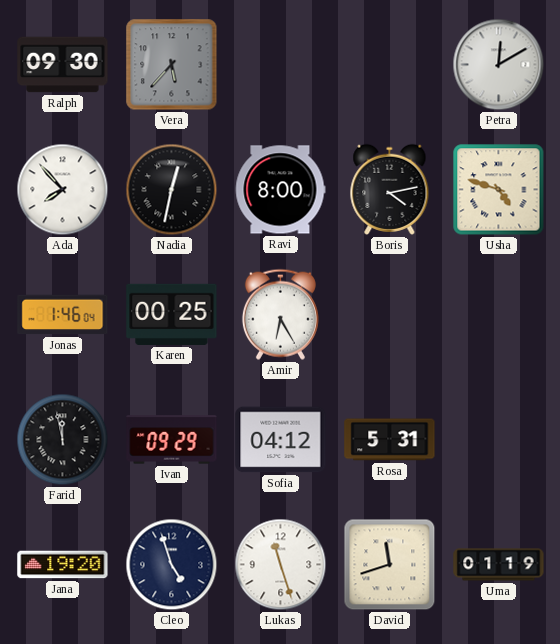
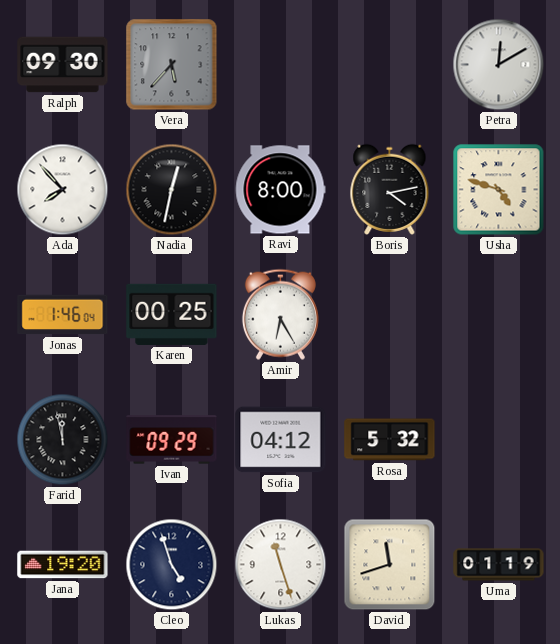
Rosa: 5:31 -> 5:32 (390, 440)
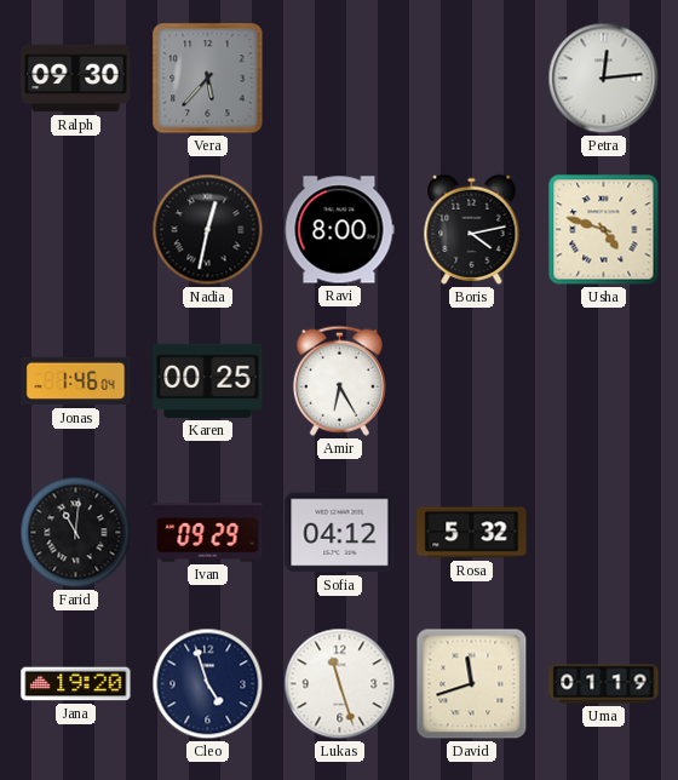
Petra: 12:10 -> 12:14 (604, 79)
Ada: 7:53 -> none (63, 190)
Farid: 11:58 -> 11:01 (76, 533)
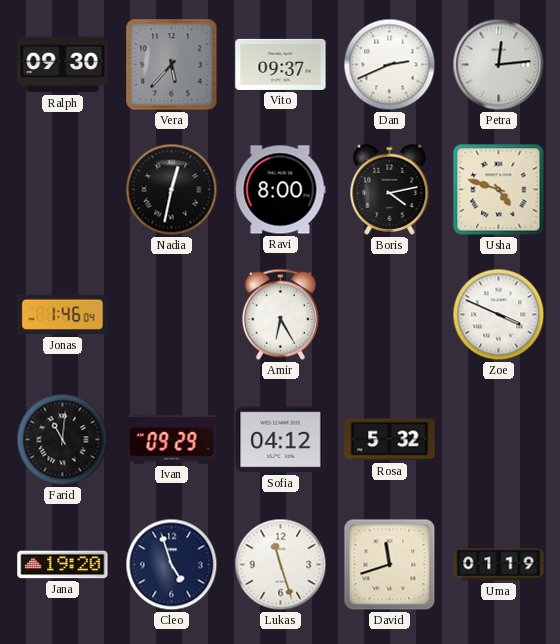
Vito: none -> 09:37 (281, 64)
Dan: none -> 2:41 (390, 65)
Karen: 00:25 -> none (208, 380)
Zoe: none -> 3:49 (499, 315)
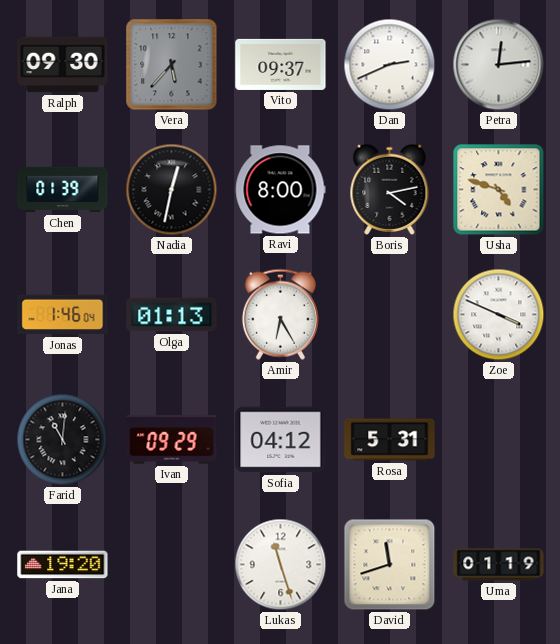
Chen: none -> 01:39 (63, 190)
Olga: none -> 01:13 (172, 315)
Rosa: 5:32 -> 5:31 (390, 440)
Cleo: 4:57 -> none (172, 565)
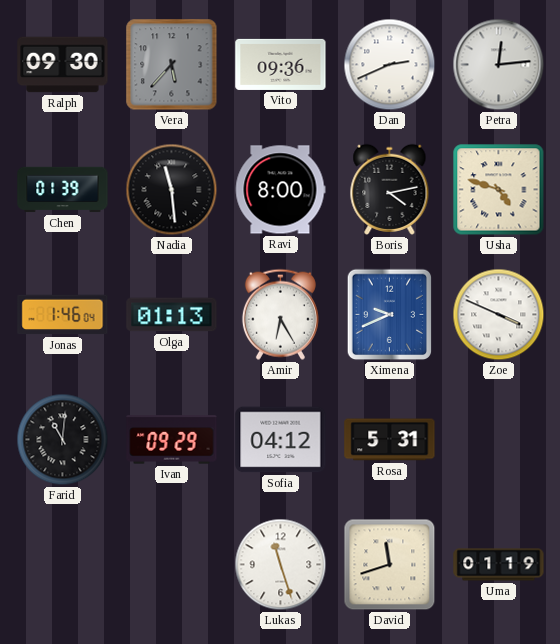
Vito: 09:37 -> 09:36 (281, 64)
Nadia: 12:32 -> 11:29 (172, 190)
Ximena: none -> 9:41 (390, 315)
Jana: 19:20 -> none (63, 565)
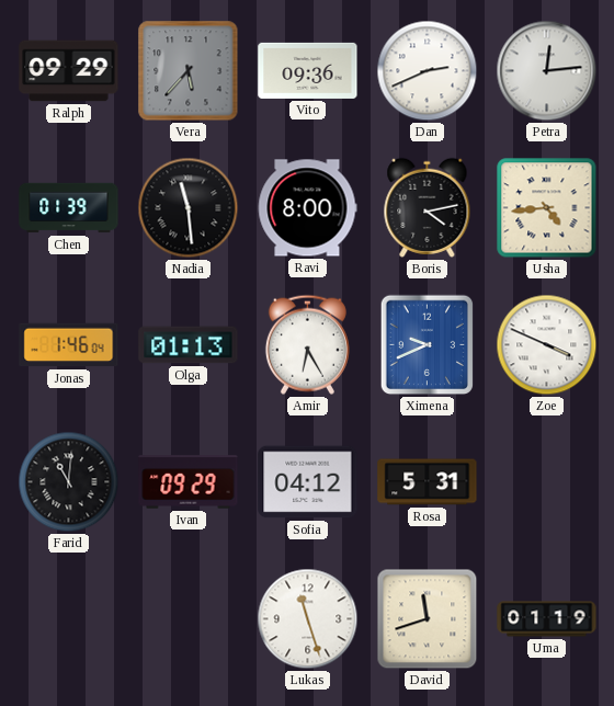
Ralph: 09:30 -> 09:29 (69, 71)
Usha: 4:48 -> 4:44 (547, 208)
